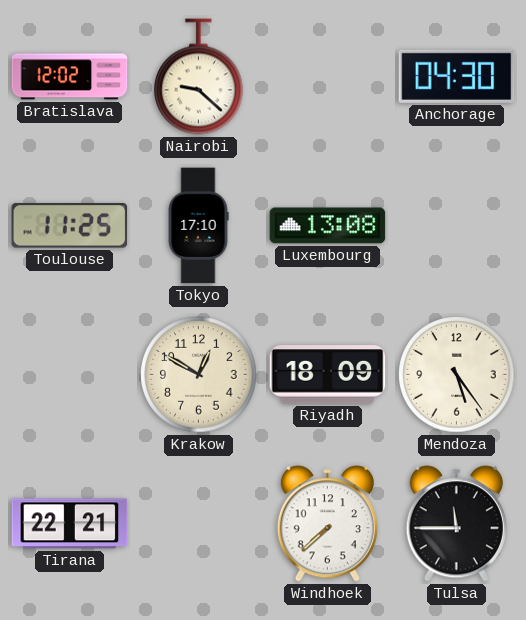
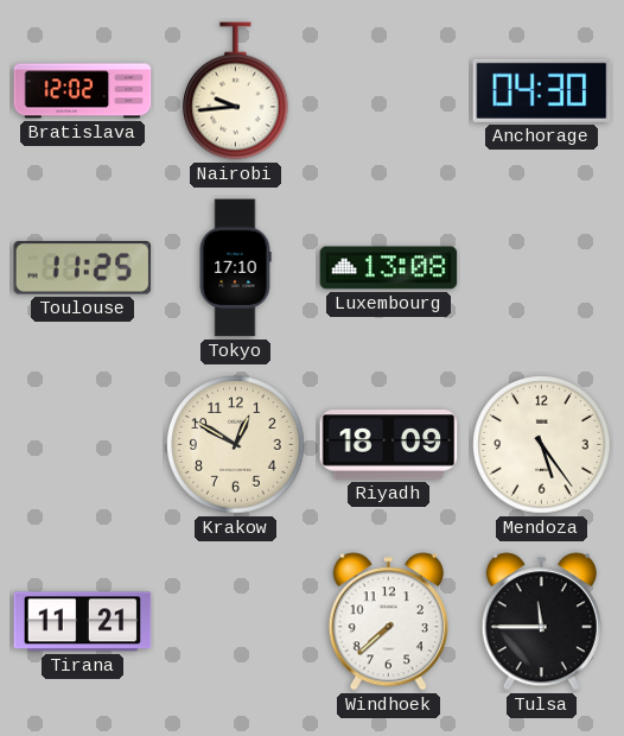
Nairobi: 9:22 -> 9:44 (236, 91)
Tirana: 22:21 -> 11:21 (83, 622)
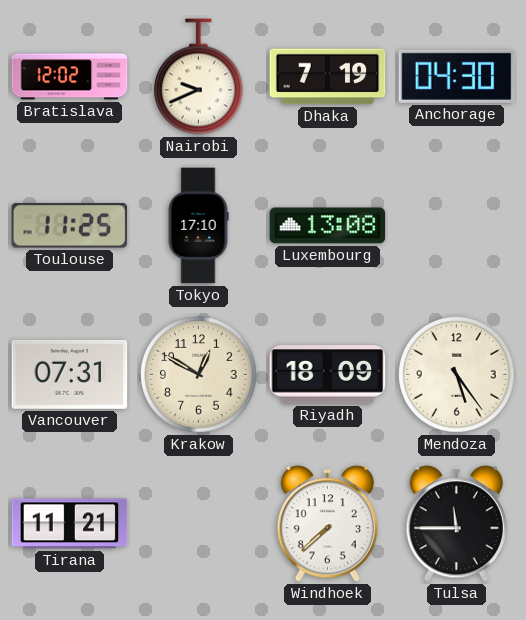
Nairobi: 9:44 -> 9:41 (199, 77)
Dhaka: none -> 7:19 (328, 77)
Vancouver: none -> 07:31 (70, 374)
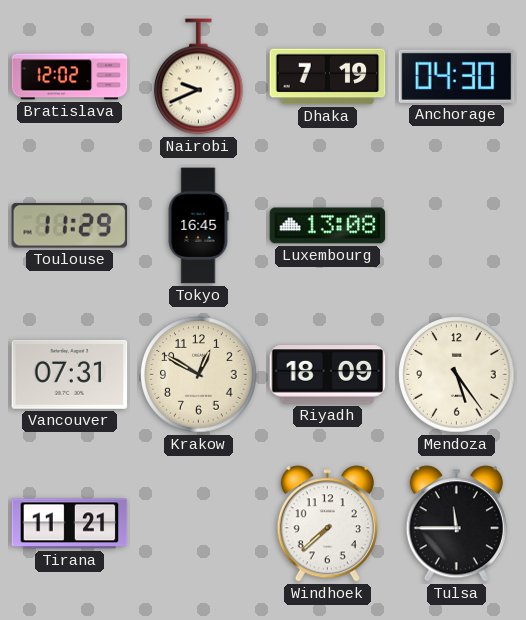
Toulouse: 11:25 -> 11:29 (70, 226)
Tokyo: 17:10 -> 16:45 (198, 226)
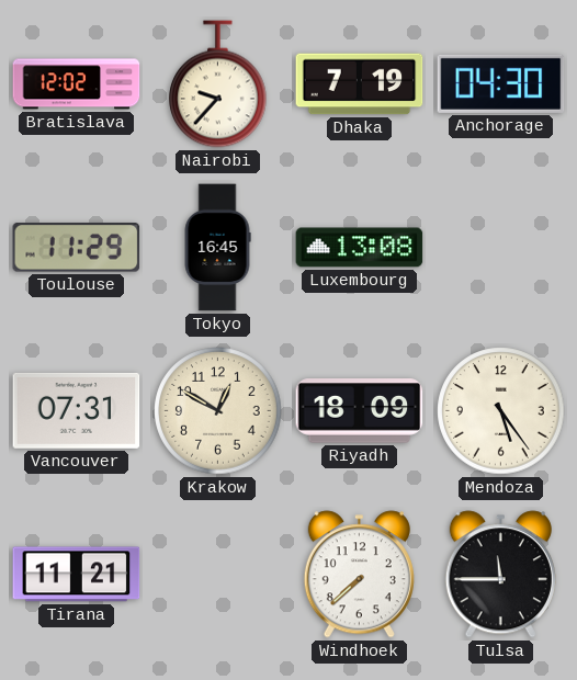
Nairobi: 9:41 -> 9:37 (218, 84)
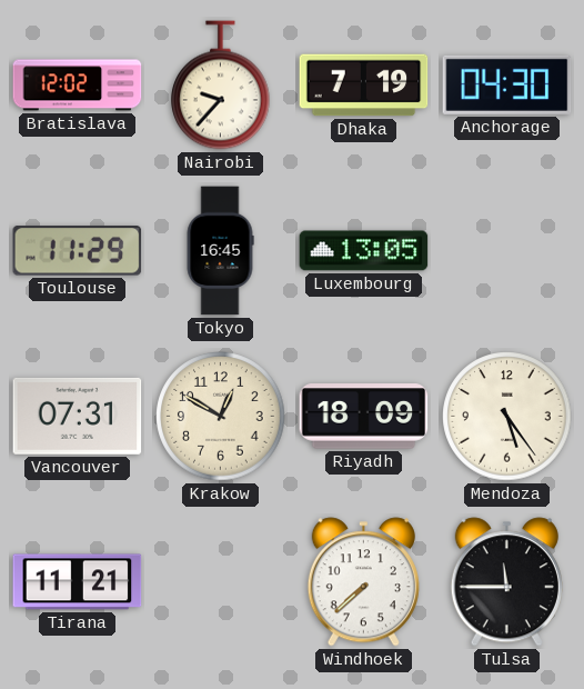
Luxembourg: 13:08 -> 13:05 (364, 251)
